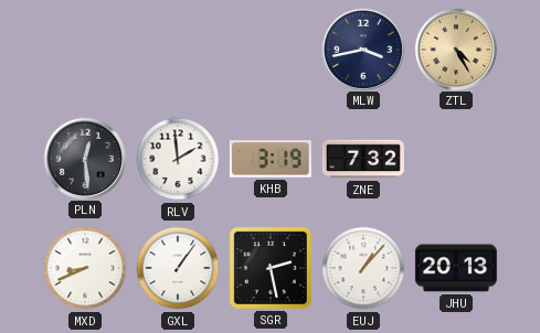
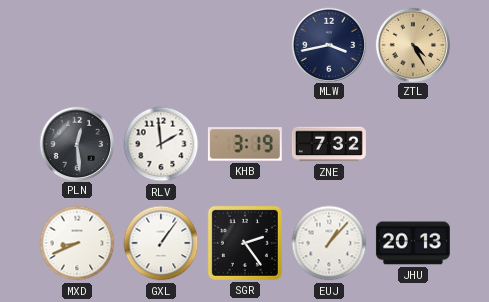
SGR: 2:28 -> 2:24 (245, 243)
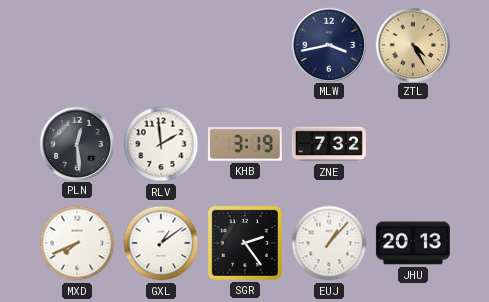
MXD: 8:41 -> 7:41 (77, 243)
GXL: 1:06 -> 1:09 (161, 243)
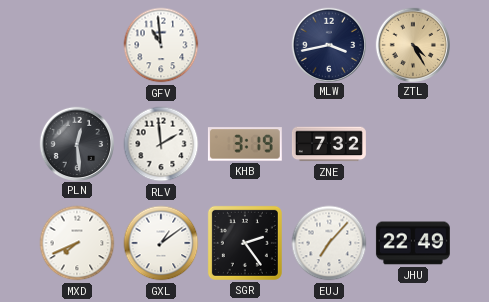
GFV: none -> 10:59 (161, 45)
EUJ: 1:07 -> 7:07 (329, 243)
JHU: 20:13 -> 22:49 (413, 243)
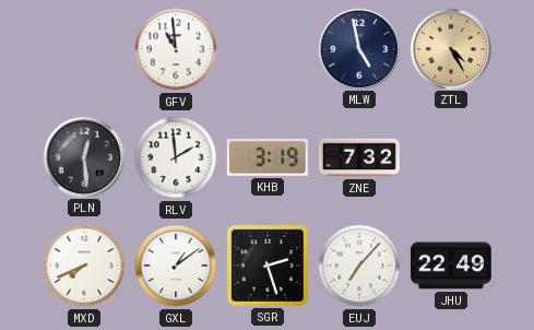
MLW: 3:43 -> 4:58 (358, 48)
SGR: 2:24 -> 2:27 (268, 266)
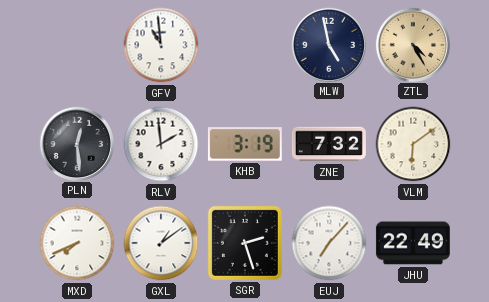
VLM: none -> 6:09 (413, 144)
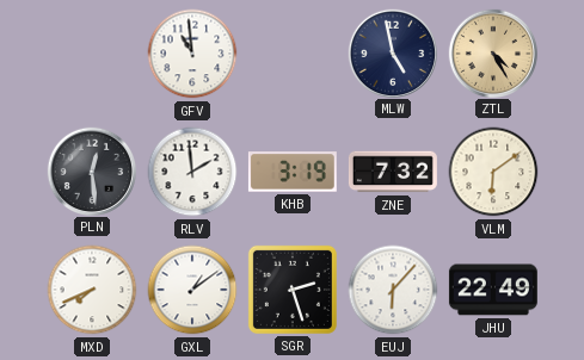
EUJ: 7:07 -> 6:07 (393, 290)
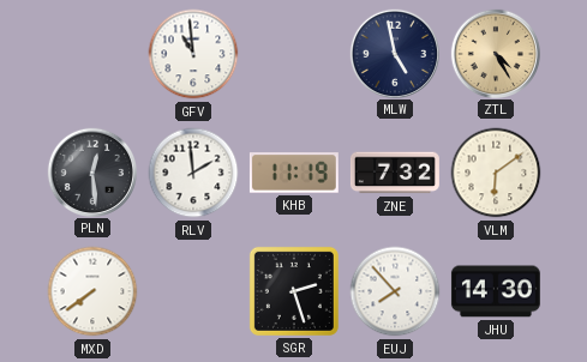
KHB: 3:19 -> 11:19 (294, 173)
MXD: 7:41 -> 7:39 (92, 291)
GXL: 1:09 -> none (192, 290)
EUJ: 6:07 -> 7:53 (395, 291)
JHU: 22:49 -> 14:30 (496, 291)
